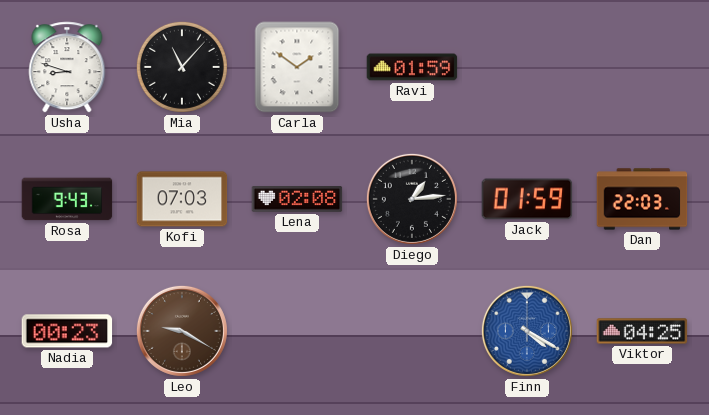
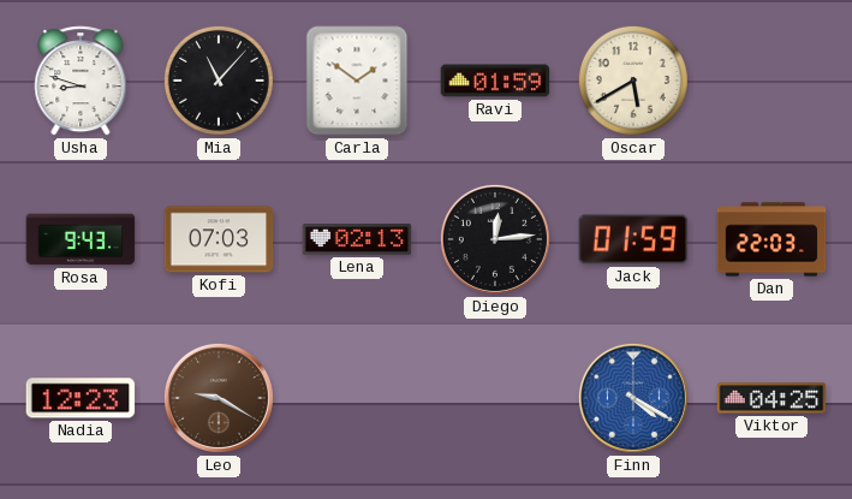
Oscar: none -> 5:40 (633, 81)
Lena: 02:08 -> 02:13 (357, 239)
Diego: 1:14 -> 12:14 (495, 239)
Nadia: 00:23 -> 12:23 (81, 398)
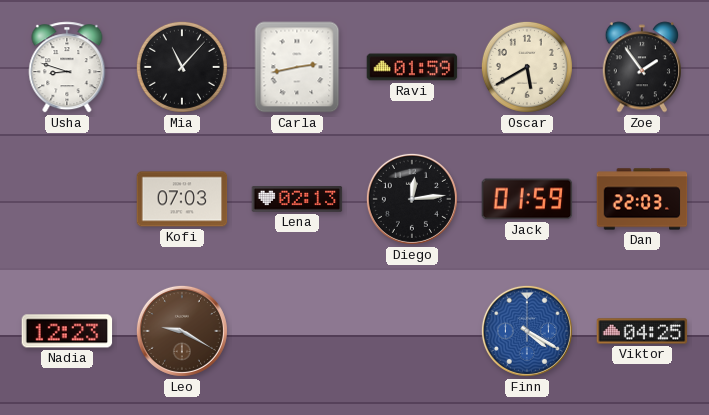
Carla: 1:51 -> 2:43 (297, 67)
Zoe: none -> 1:54 (641, 67)
Rosa: 9:43 -> none (81, 239)
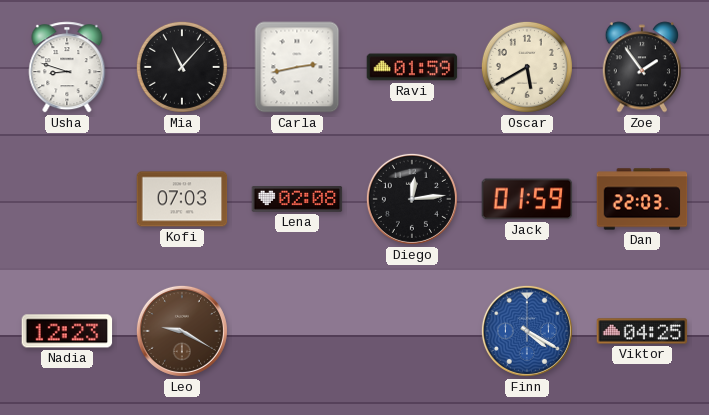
Lena: 02:13 -> 02:08 (297, 199)
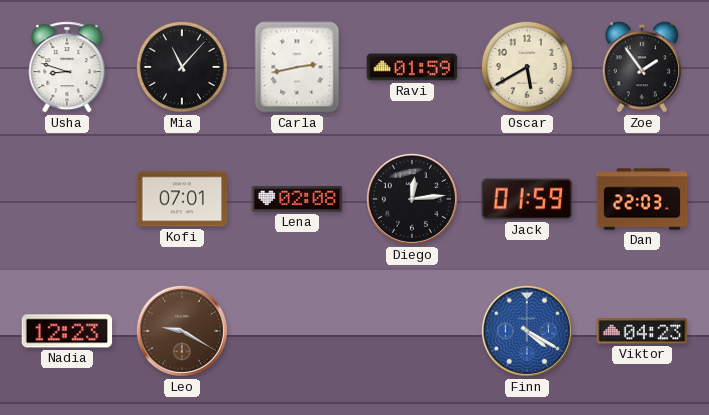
Kofi: 07:03 -> 07:01 (182, 199)
Viktor: 04:25 -> 04:23 (642, 331)
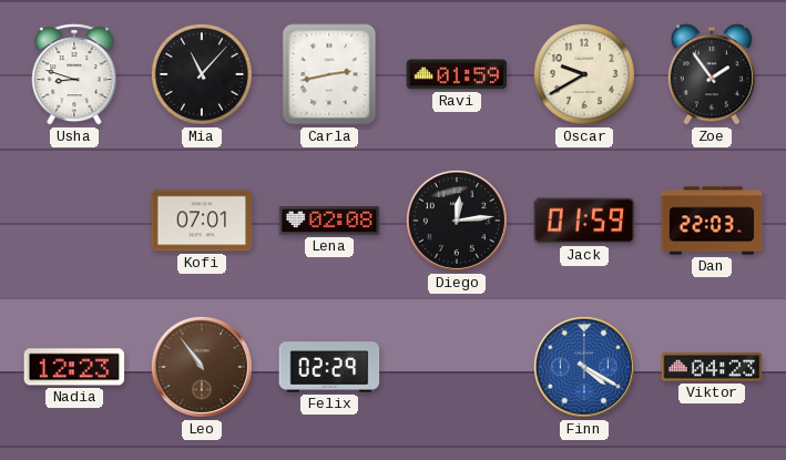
Oscar: 5:40 -> 9:40 (584, 74)
Leo: 9:20 -> 10:54 (202, 367)
Felix: none -> 02:29 (329, 367)
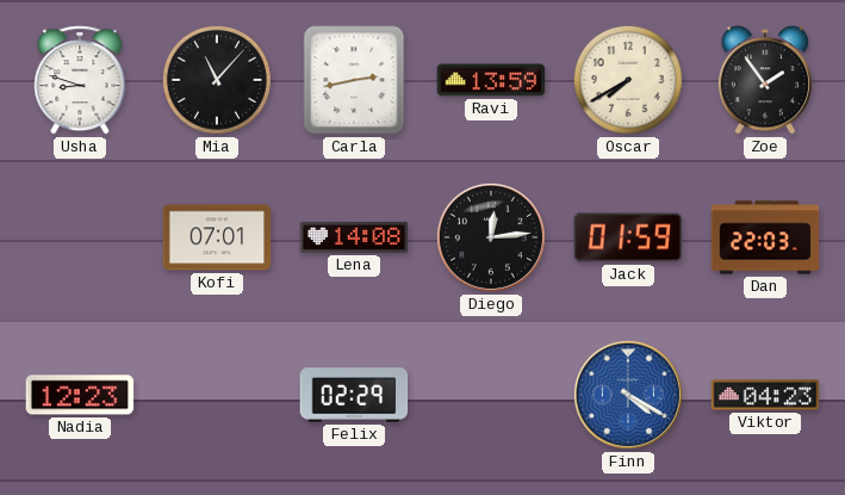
Ravi: 01:59 -> 13:59 (491, 80)
Oscar: 9:40 -> 7:40 (628, 80)
Lena: 02:08 -> 14:08 (354, 237)
Leo: 10:54 -> none (202, 367)
